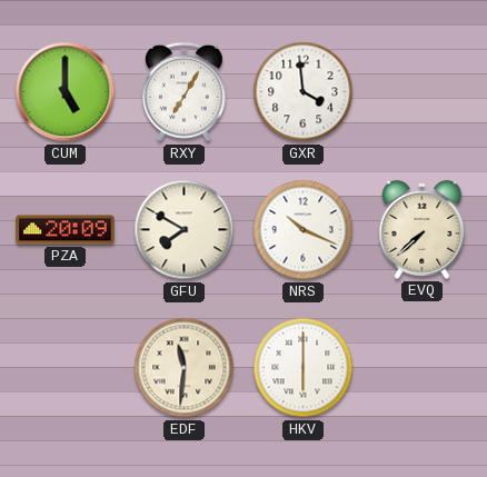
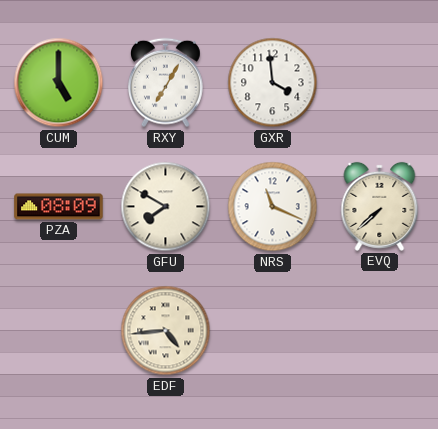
PZA: 20:09 -> 08:09 (59, 207)
NRS: 10:19 -> 11:19 (273, 207)
EDF: 11:31 -> 4:44 (166, 331)
HKV: 6:00 -> none (304, 368)
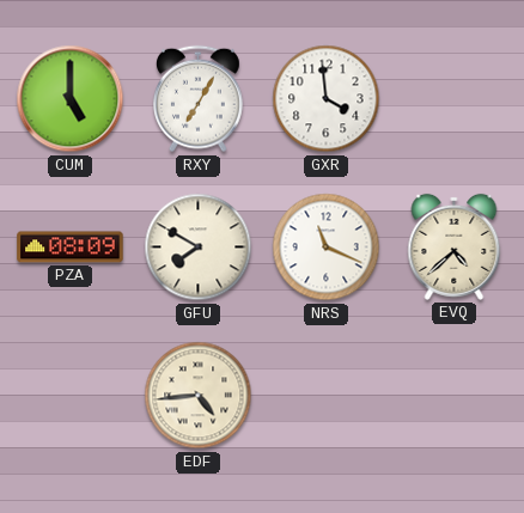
EVQ: 7:38 -> 4:38 (455, 246)
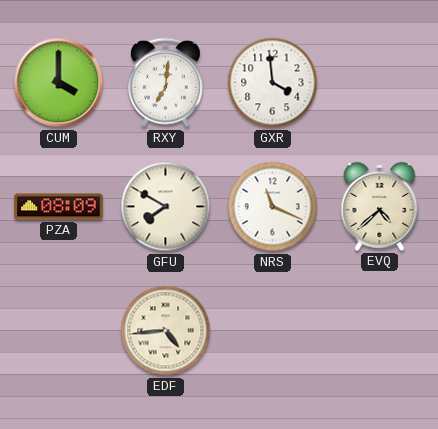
CUM: 5:00 -> 4:00 (59, 83)
RXY: 7:05 -> 7:01 (165, 83)
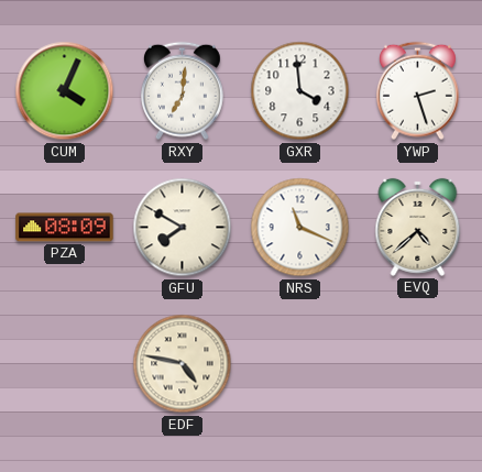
CUM: 4:00 -> 4:04 (65, 91)
YWP: none -> 2:27 (417, 91)
EDF: 4:44 -> 4:47 (183, 364)
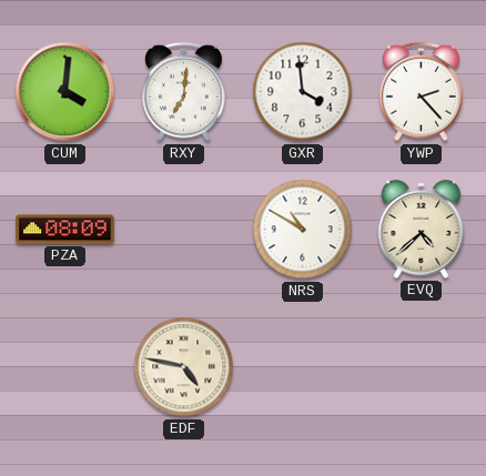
CUM: 4:04 -> 4:01 (65, 92)
YWP: 2:27 -> 2:23 (421, 92)
GFU: 7:50 -> none (183, 228)
NRS: 11:19 -> 10:50 (303, 230)
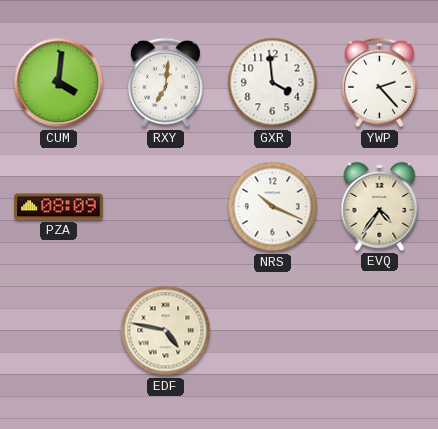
NRS: 10:50 -> 10:19 (273, 207)
EVQ: 4:38 -> 4:36 (380, 206)
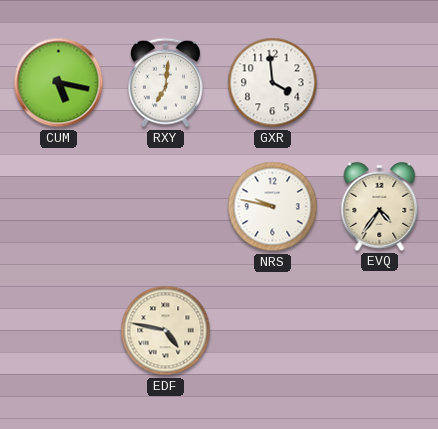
CUM: 4:01 -> 5:17 (59, 83)
YWP: 2:23 -> none (379, 83)
PZA: 08:09 -> none (59, 207)
NRS: 10:19 -> 9:47 (273, 207)
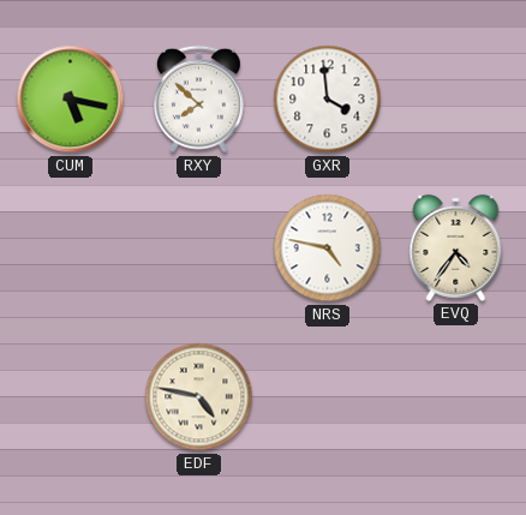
RXY: 7:01 -> 7:52 (198, 100)
NRS: 9:47 -> 4:47 (328, 248)
